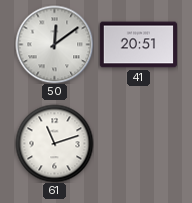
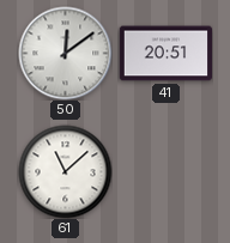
61: 11:12 -> 11:08 (65, 171)
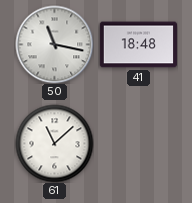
50: 12:09 -> 11:17 (54, 44)
41: 20:51 -> 18:48 (138, 45)
